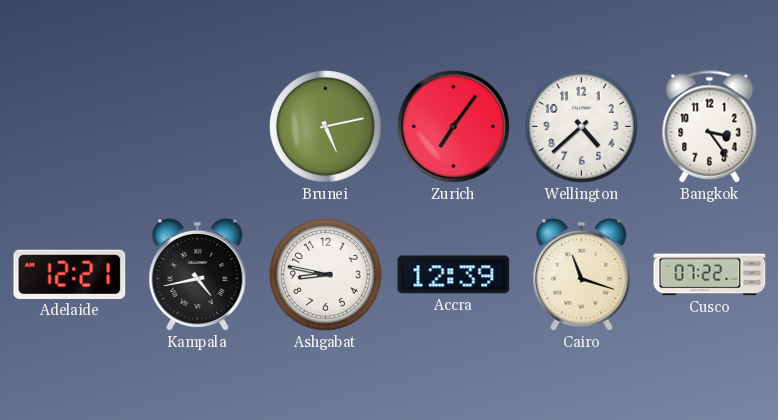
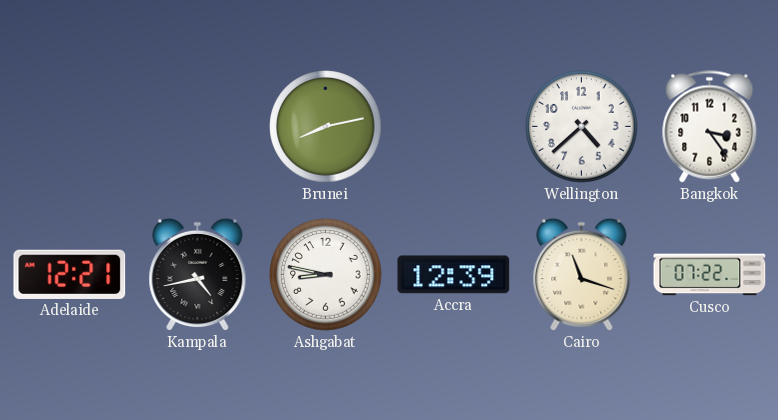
Brunei: 5:13 -> 8:13 (326, 127)
Zurich: 7:06 -> none (453, 126)
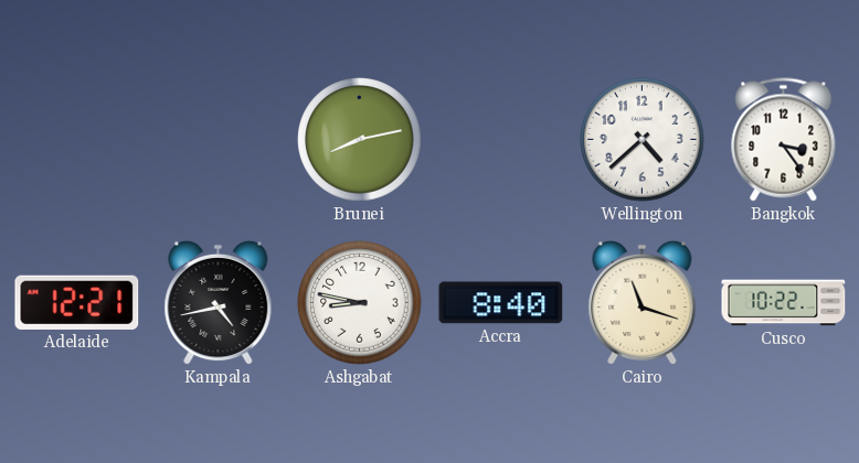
Accra: 12:39 -> 8:40 (501, 303)
Cusco: 07:22 -> 10:22 (784, 303)
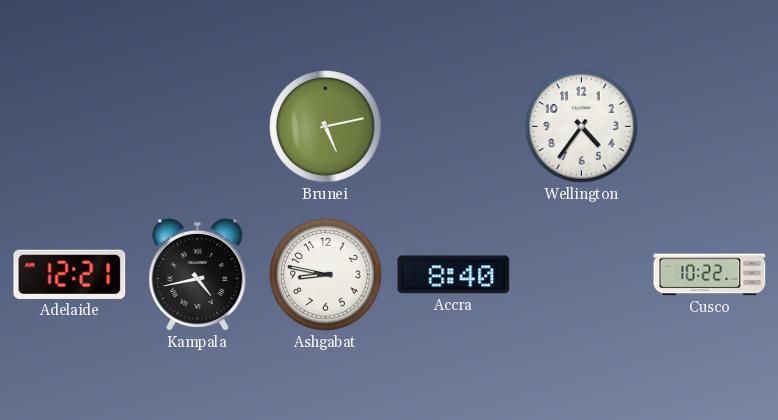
Brunei: 8:13 -> 5:13 (326, 127)
Wellington: 4:38 -> 4:36 (582, 127)
Bangkok: 3:24 -> none (784, 140)
Cairo: 11:18 -> none (643, 303)
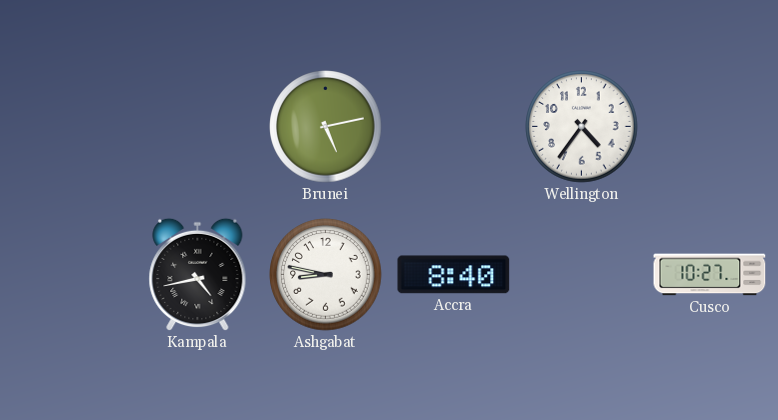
Adelaide: 12:21 -> none (70, 274)
Cusco: 10:22 -> 10:27 (710, 275)
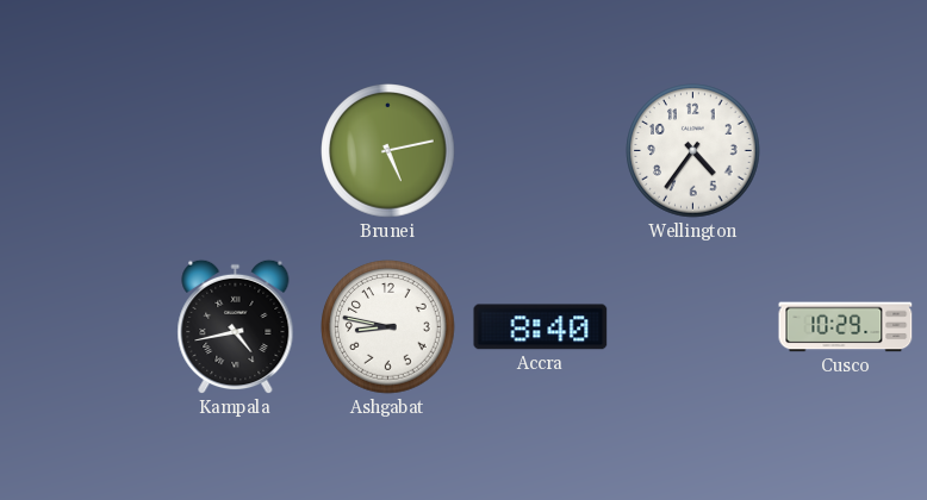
Cusco: 10:27 -> 10:29 (846, 327)
